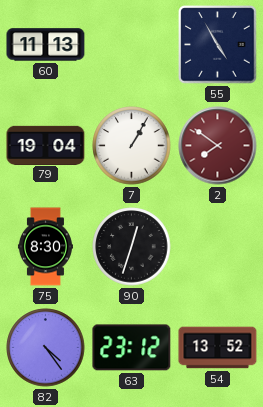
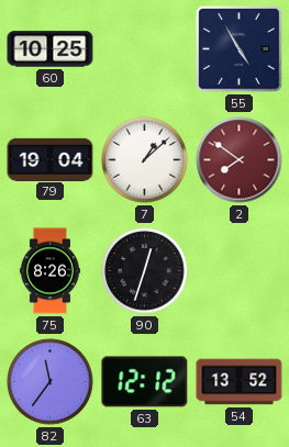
60: 11:13 -> 10:25 (51, 49)
7: 1:05 -> 1:08 (145, 160)
75: 8:30 -> 8:26 (49, 271)
82: 4:24 -> 11:36 (51, 382)
63: 23:12 -> 12:12 (145, 382)
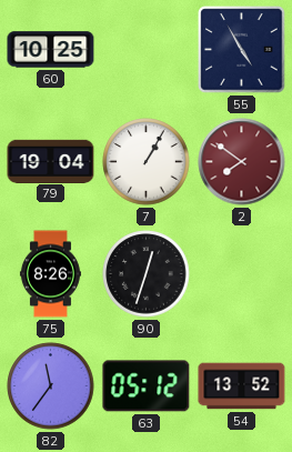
7: 1:08 -> 1:05 (147, 162)
63: 12:12 -> 05:12 (147, 386)
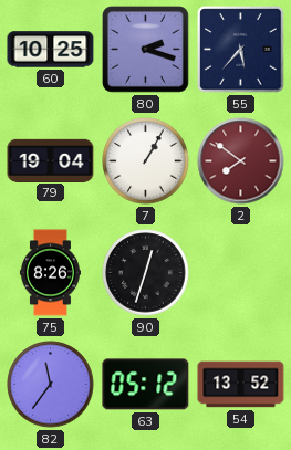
80: none -> 2:18 (146, 50)
55: 4:55 -> 5:37 (241, 50)
